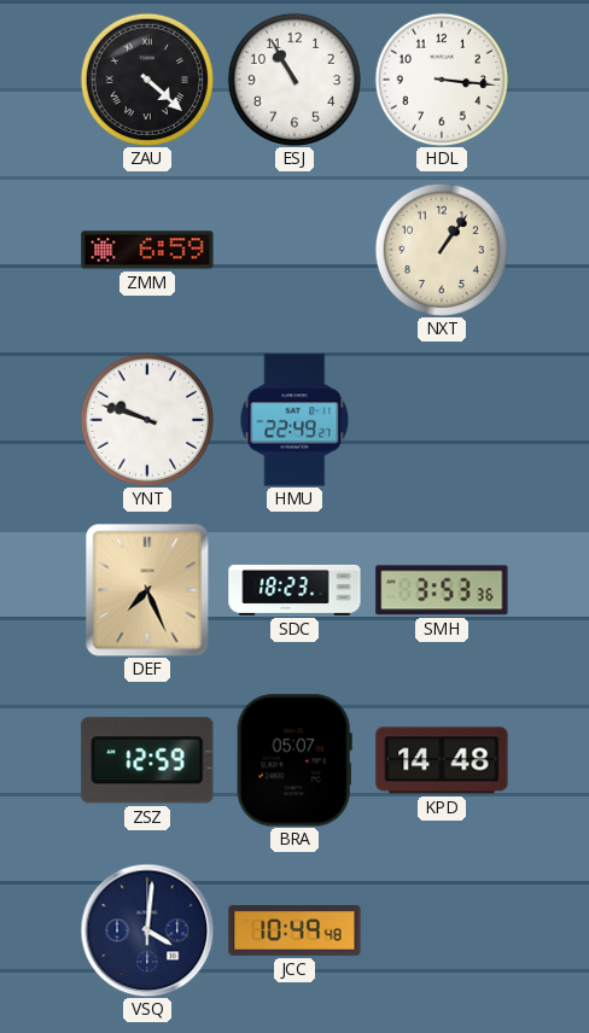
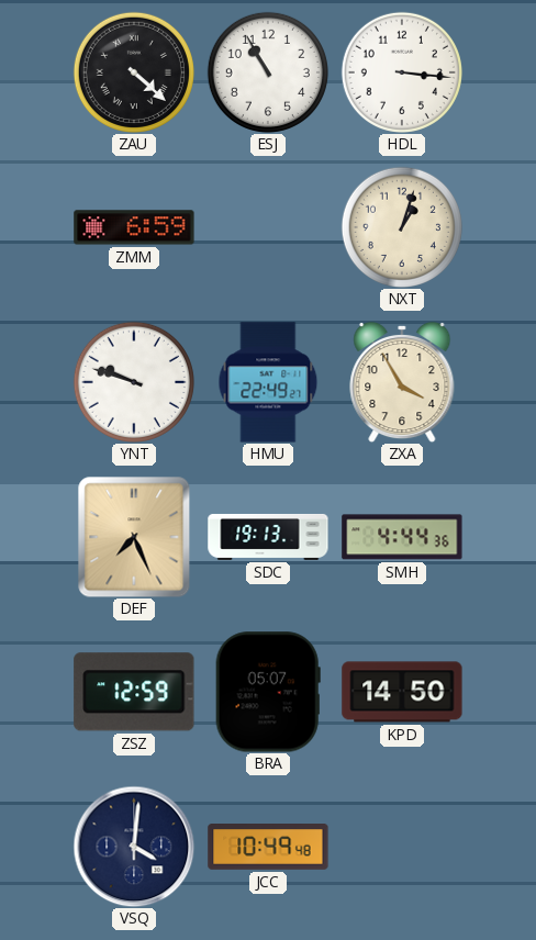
NXT: 1:06 -> 1:03 (402, 227)
ZXA: none -> 3:55 (402, 382)
SDC: 18:23 -> 19:13 (268, 537)
SMH: 3:53 -> 4:44 (402, 537)
KPD: 14:48 -> 14:50 (402, 692)
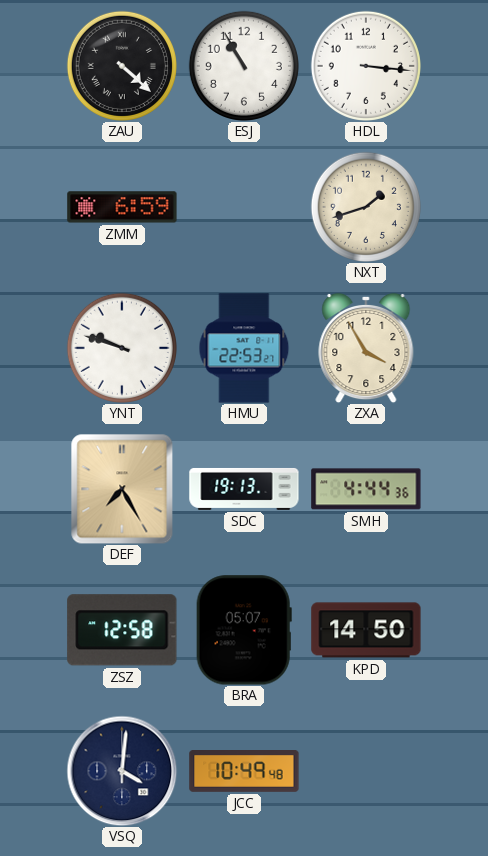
NXT: 1:03 -> 1:42 (366, 207)
HMU: 22:49 -> 22:53 (244, 348)
DEF: 7:26 -> 7:25 (122, 489)
ZSZ: 12:59 -> 12:58 (122, 630)
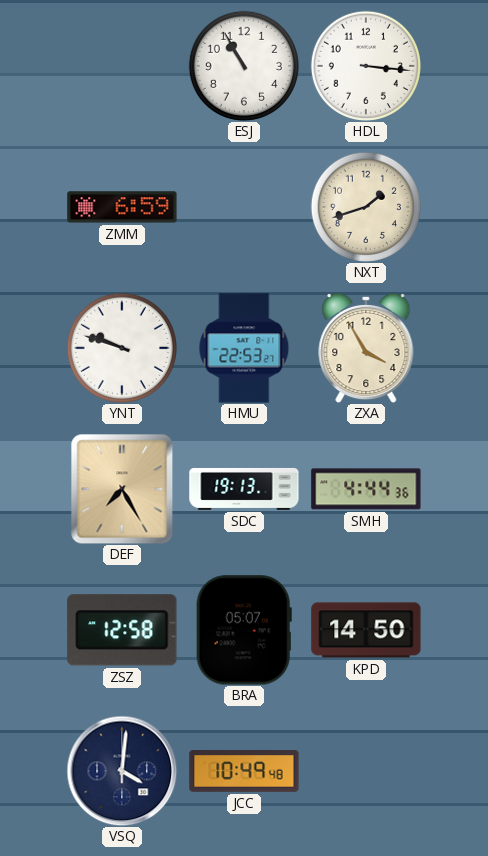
ZAU: 4:22 -> none (122, 66)
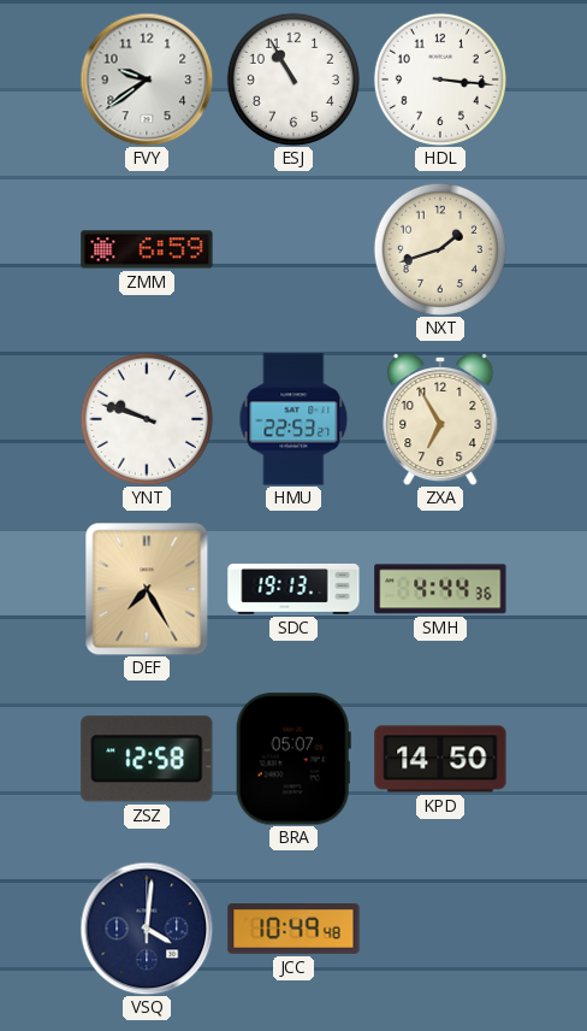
FVY: none -> 9:39 (147, 79)
ZXA: 3:55 -> 6:55 (440, 419)
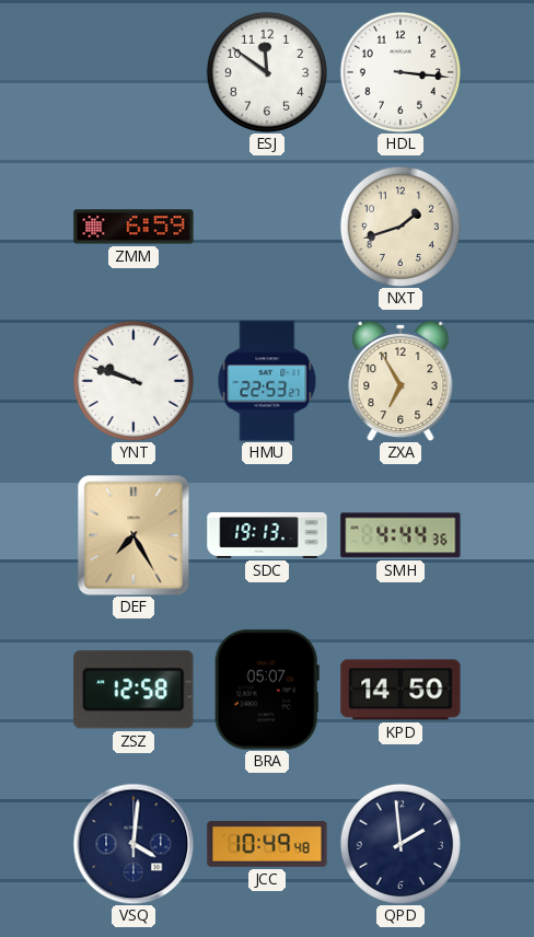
FVY: 9:39 -> none (147, 79)
ESJ: 10:55 -> 11:51 (267, 72)
QPD: none -> 1:59 (400, 844)
